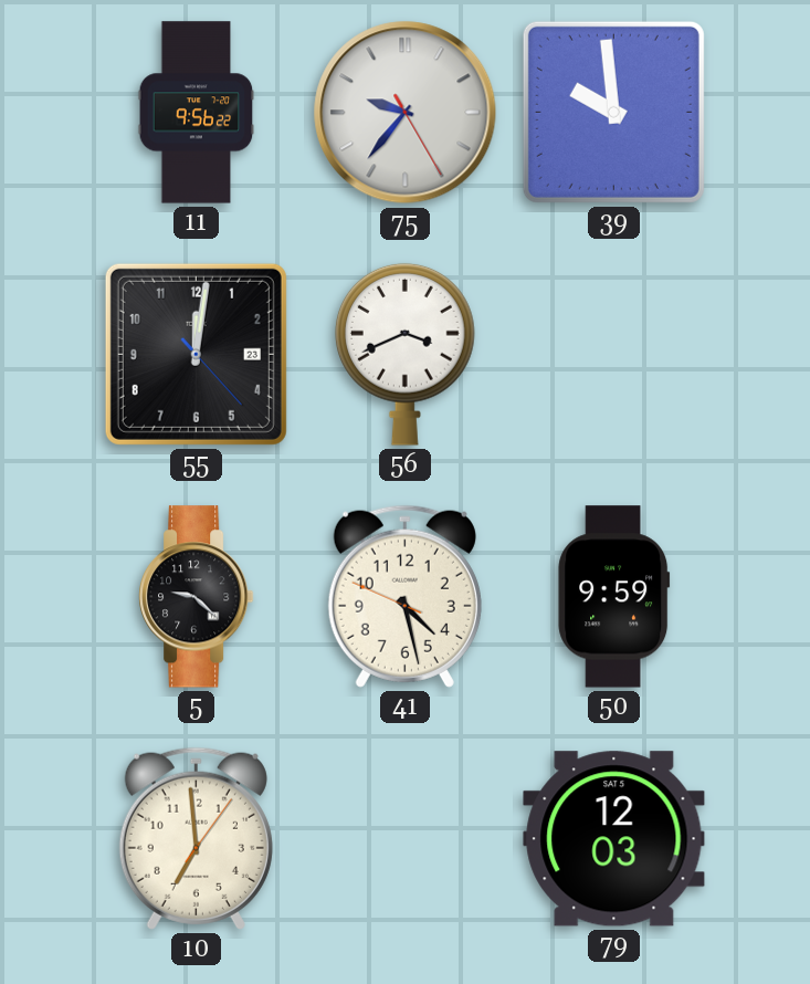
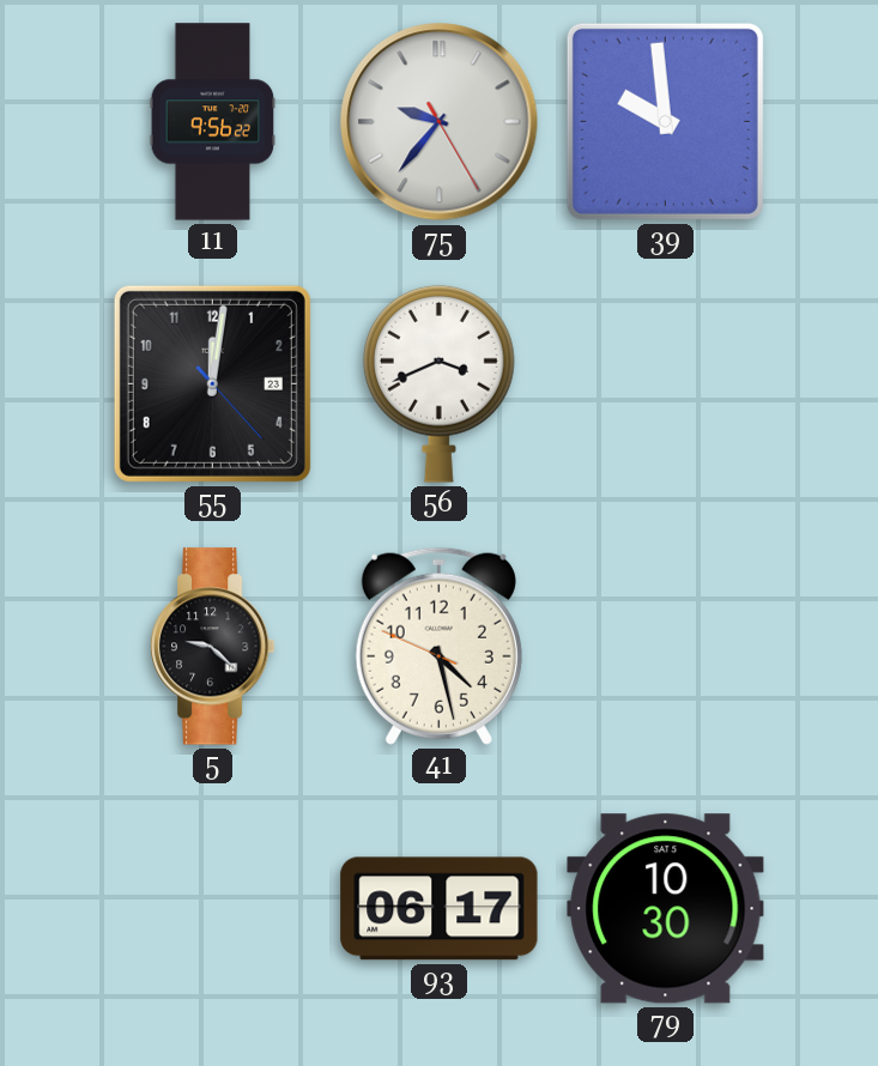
50: 9:59 -> none (614, 597)
10: 6:59 -> none (196, 838)
93: none -> 06:17 (440, 909)
79: 12:03 -> 10:30 (666, 909)
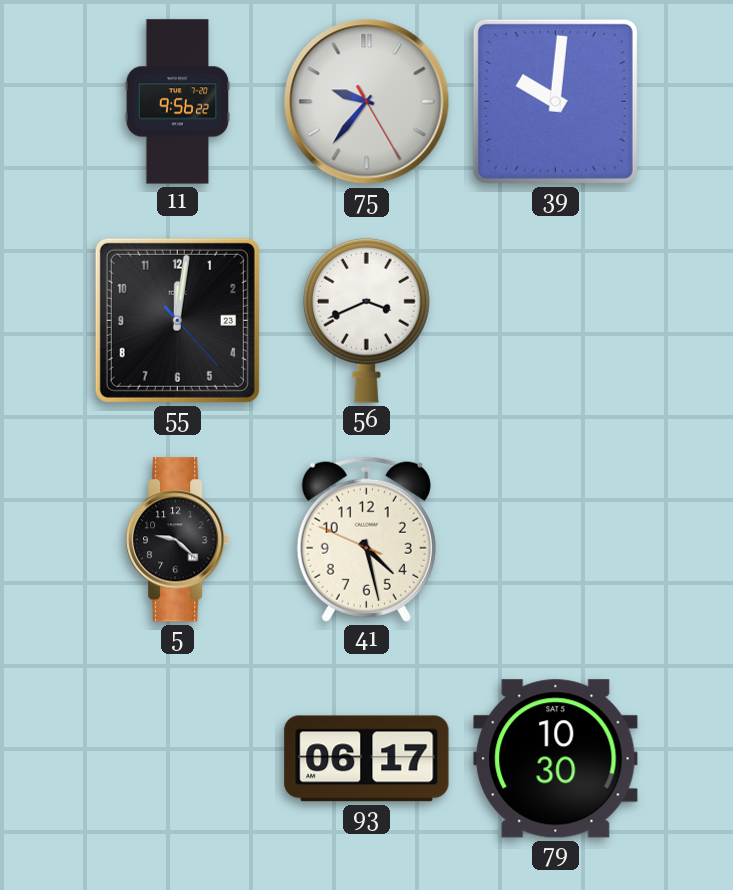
39: 9:59 -> 10:01 (555, 101)
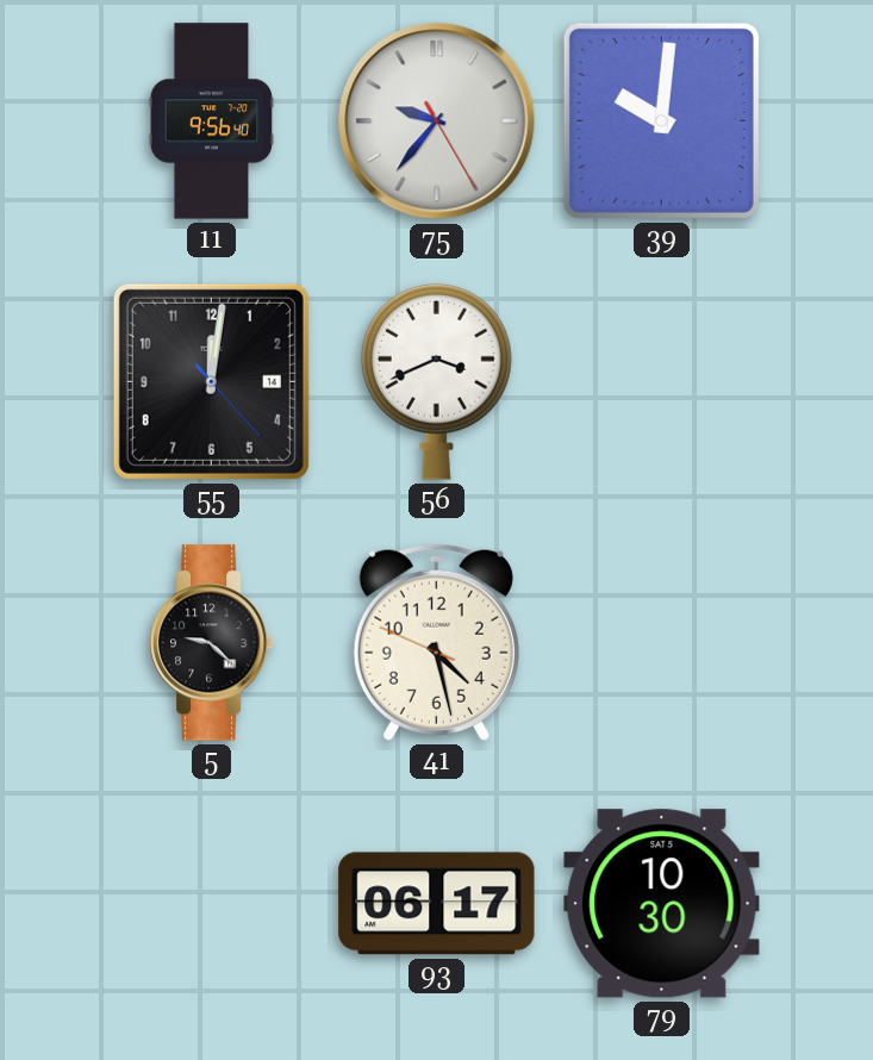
11: 9:56:22 -> 9:56:40 (212, 121)
55 date: 23 -> 14 (211, 381)
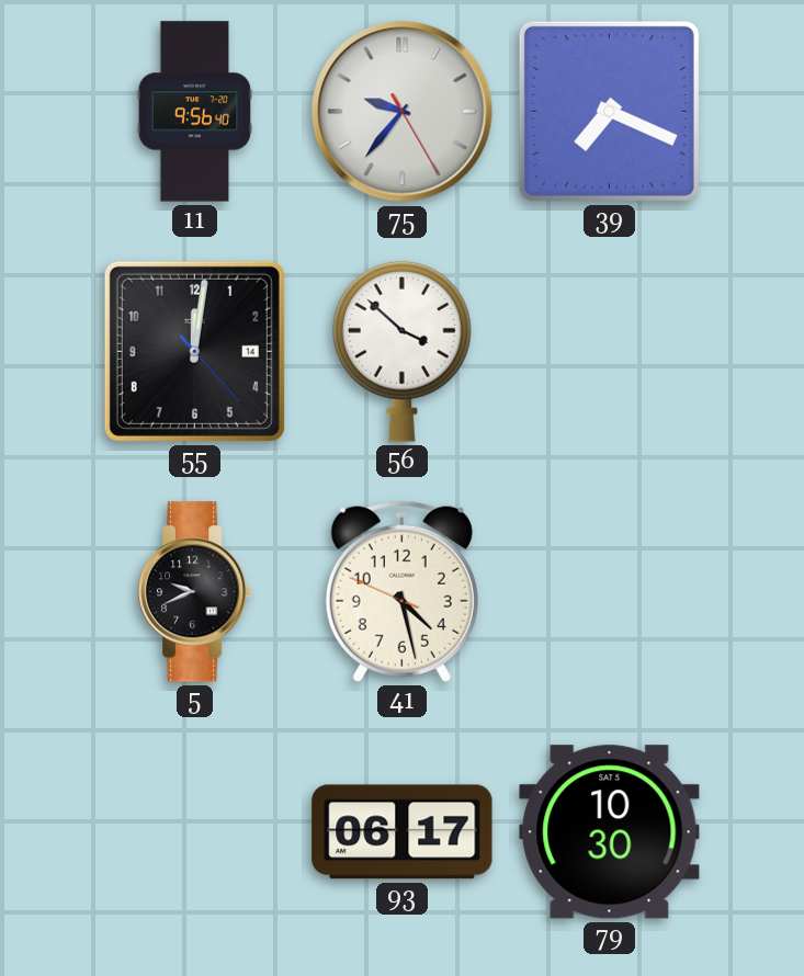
39: 10:01 -> 7:19 (609, 111)
56: 3:41 -> 3:52 (403, 351)
5: 9:22 -> 9:41 (194, 592)
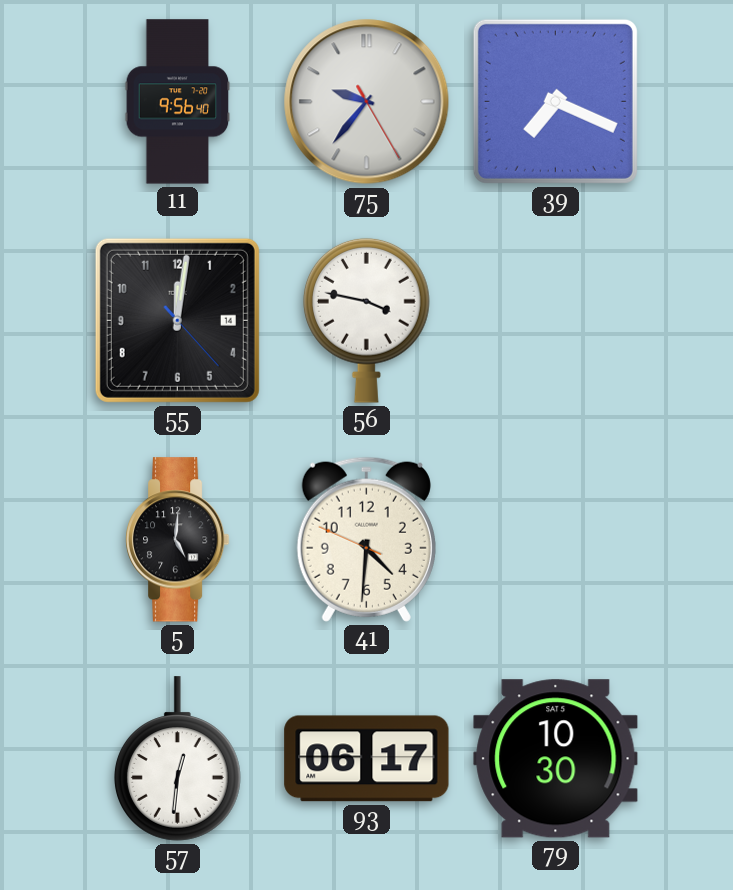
56: 3:52 -> 3:47 (367, 320)
5: 9:41 -> 5:01 (177, 540)
41: 4:27 -> 4:30 (366, 539)
57: none -> 12:31 (178, 759)
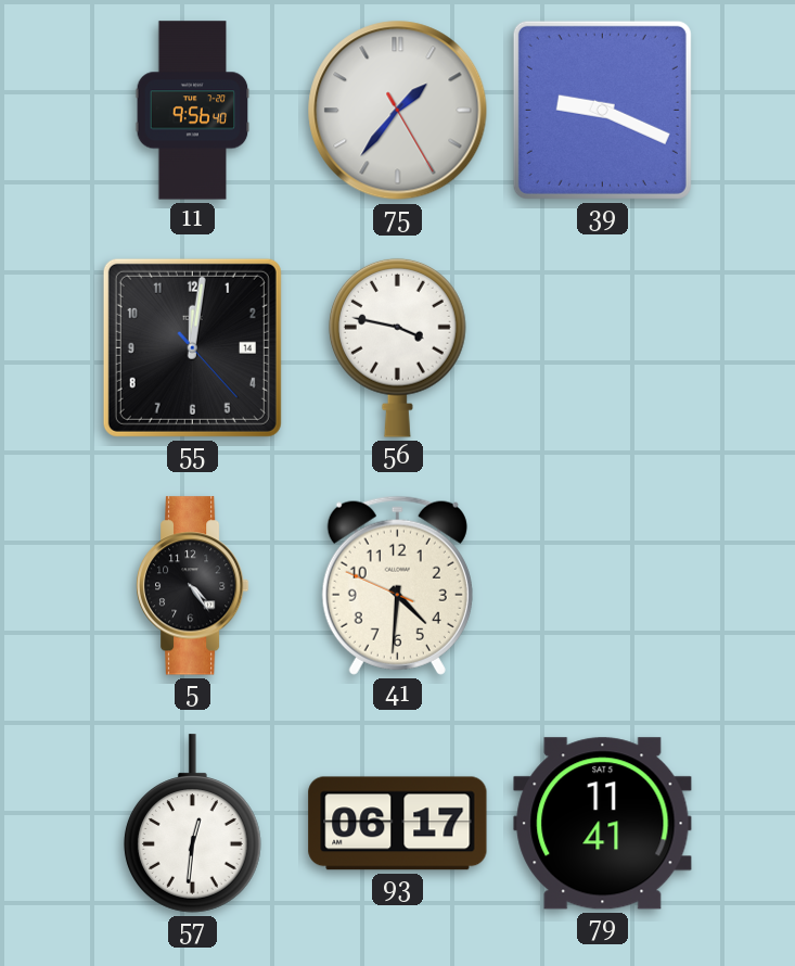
75: 9:36 -> 1:36 (398, 111)
39: 7:19 -> 9:19 (602, 110)
5: 5:01 -> 4:24 (192, 586)
79: 10:30 -> 11:41 (603, 824)
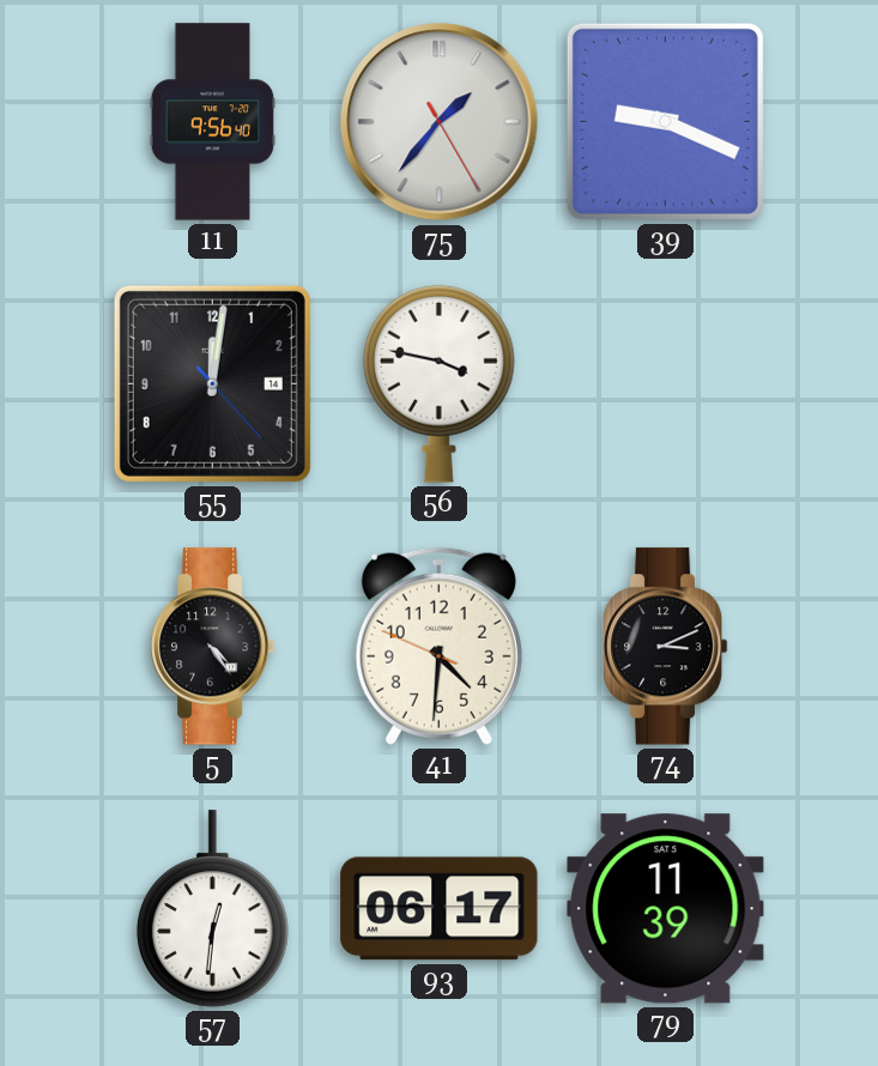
74: none -> 3:11 (665, 647)
79: 11:41 -> 11:39 (666, 909)
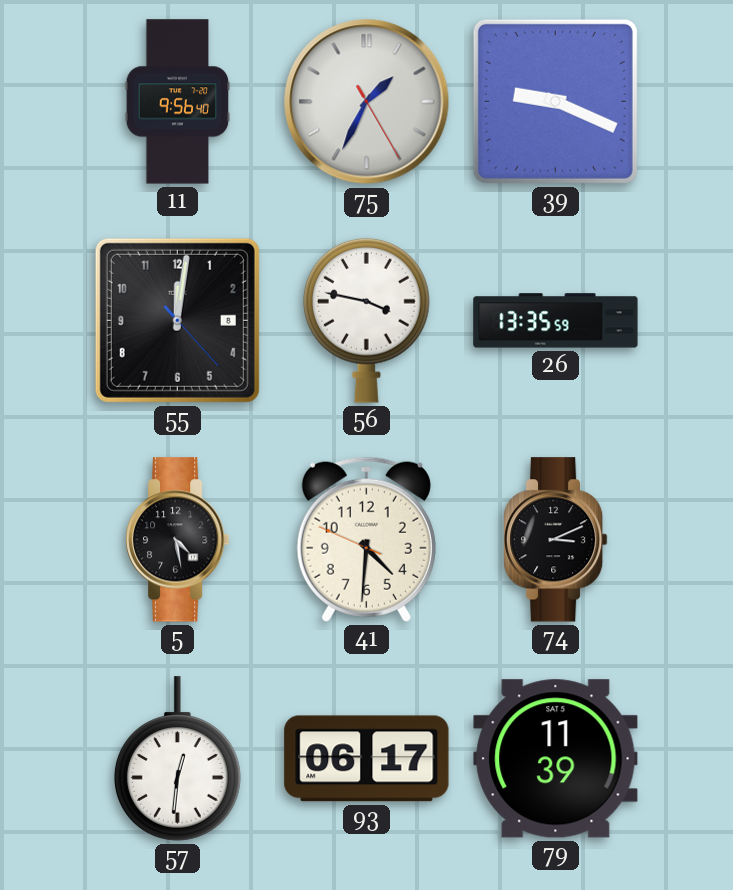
75: 1:36 -> 1:34 (367, 102)
55 date: 14 -> 8 (177, 320)
26: none -> 13:35 (556, 321)
5: 4:24 -> 4:28 (177, 540)
